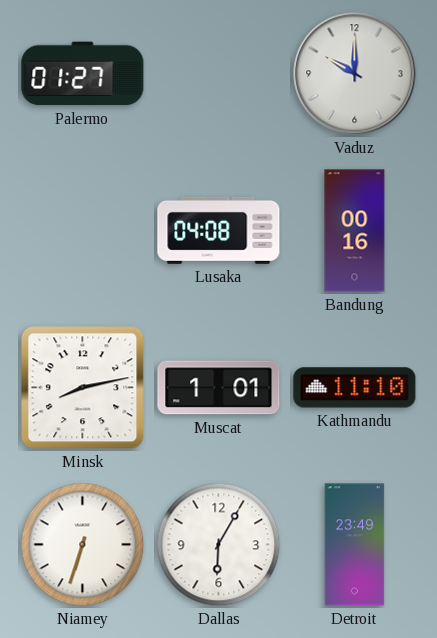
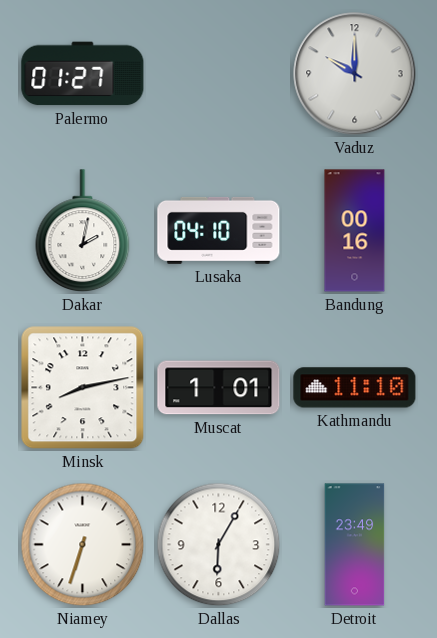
Dakar: none -> 2:02 (83, 231)
Lusaka: 04:08 -> 04:10 (219, 230)
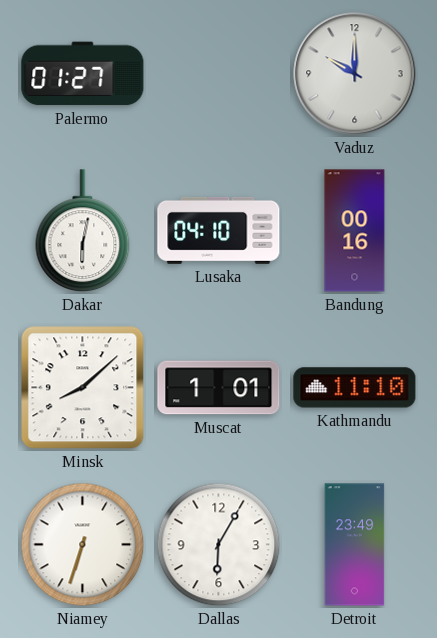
Dakar: 2:02 -> 6:02 (83, 231)
Minsk: 8:13 -> 8:08 (83, 388)
